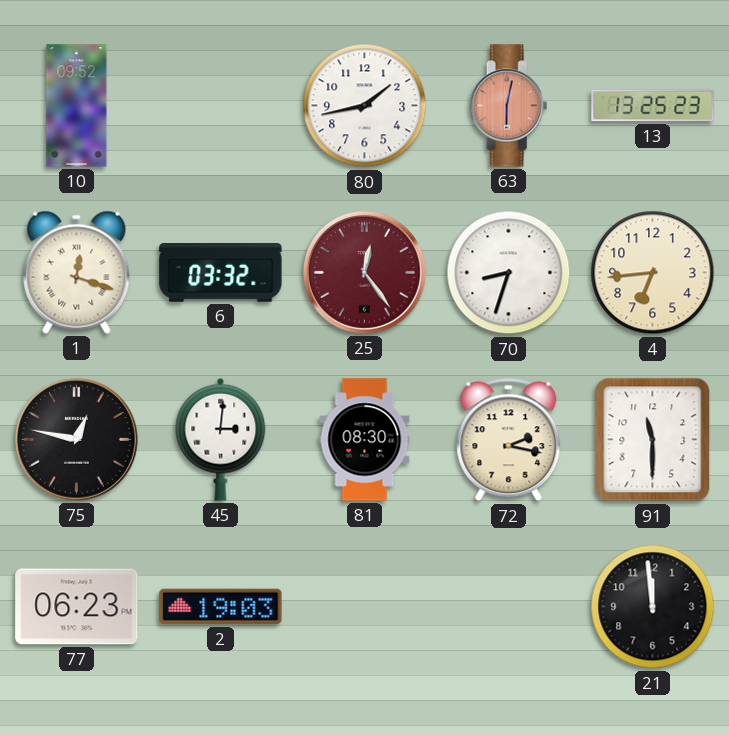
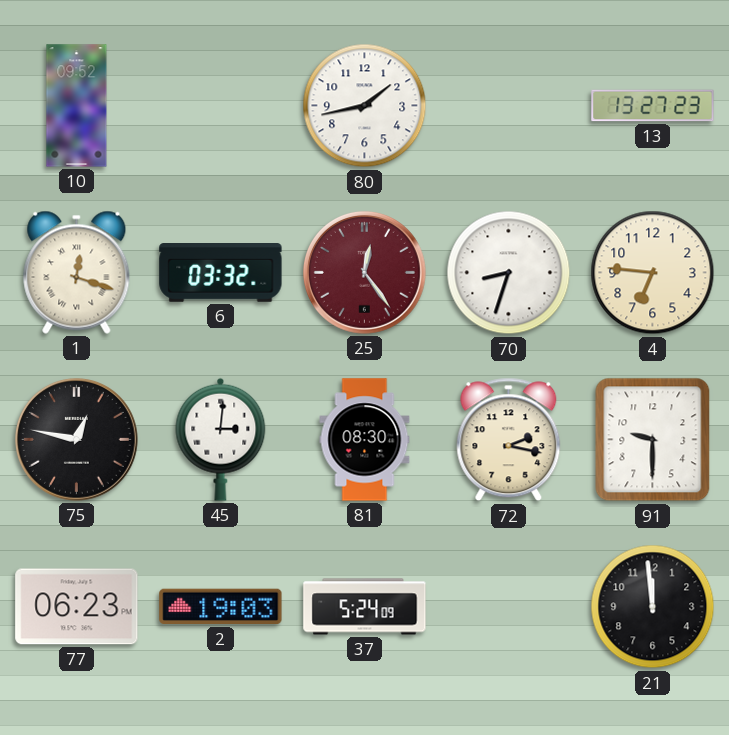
63: 6:02 -> none (509, 106)
13: 13:25 -> 13:27 (653, 106)
4: 6:44 -> 6:46 (653, 273)
91: 11:30 -> 9:30 (653, 440)
37: none -> 5:24 (365, 607)
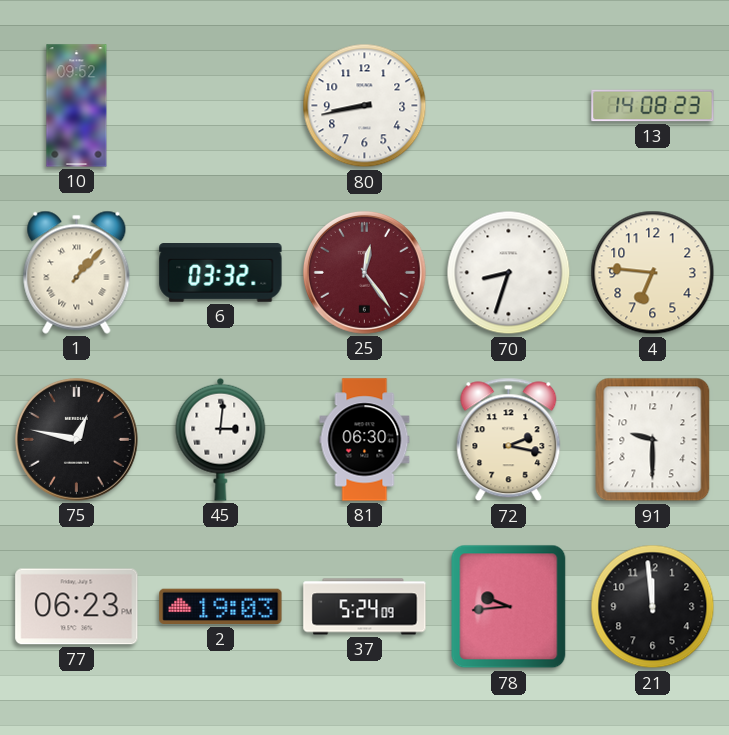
80: 1:43 -> 8:43 (365, 106)
13: 13:27 -> 14:08 (653, 106)
1: 12:18 -> 1:07 (77, 272)
81: 08:30 -> 06:30 (365, 440)
78: none -> 9:44 (509, 607)
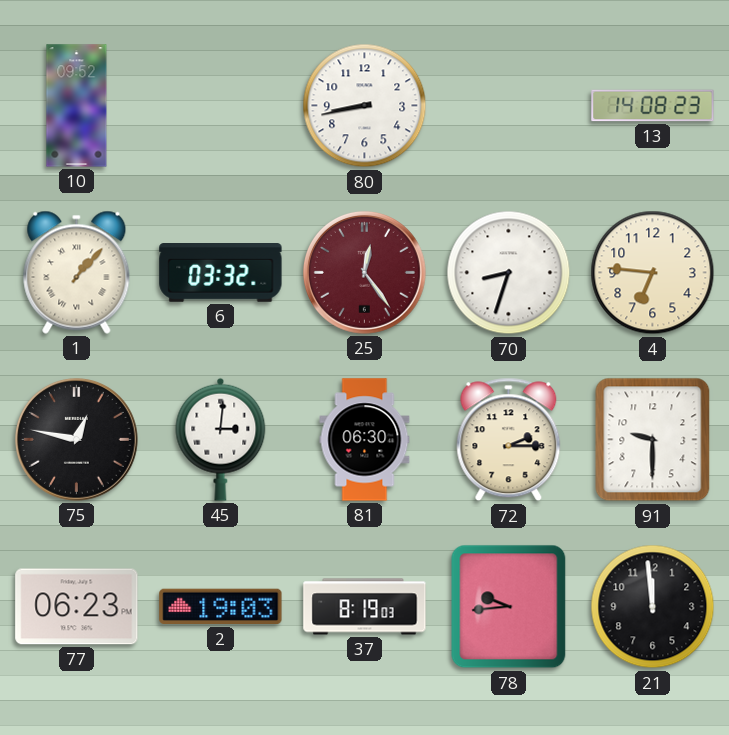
72: 2:17 -> 2:15 (509, 440)
37: 5:24 -> 8:19 (365, 607)
